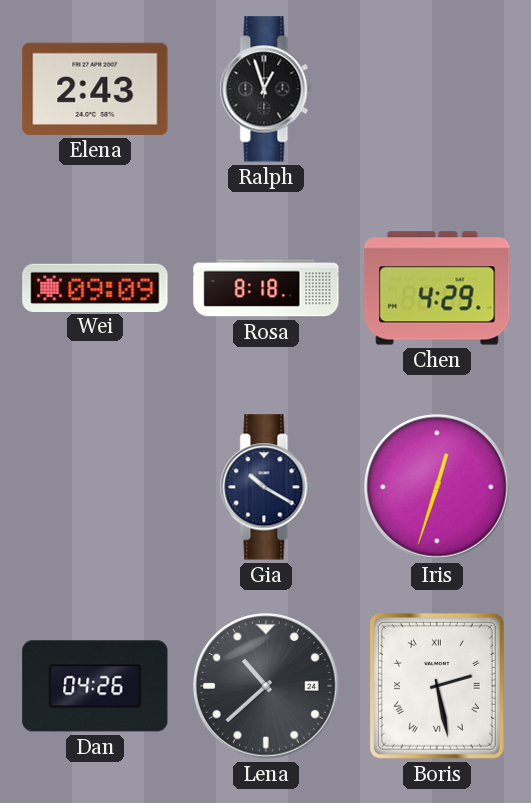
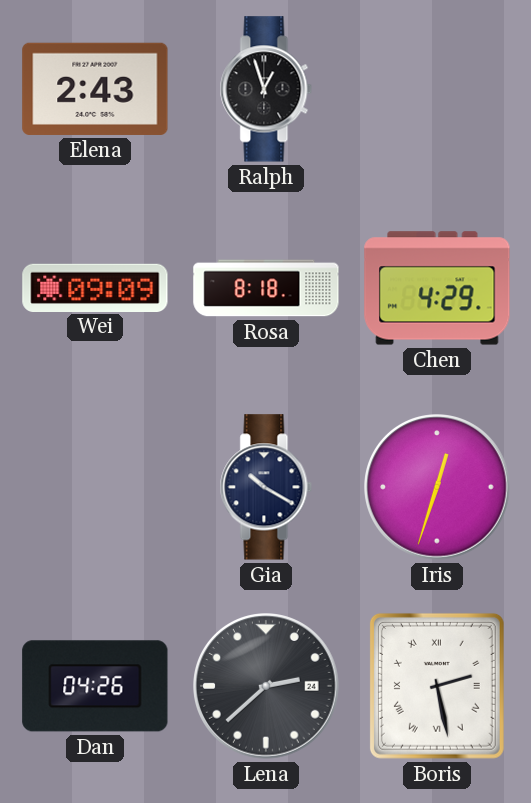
Lena: 10:38 -> 2:38 (266, 686)
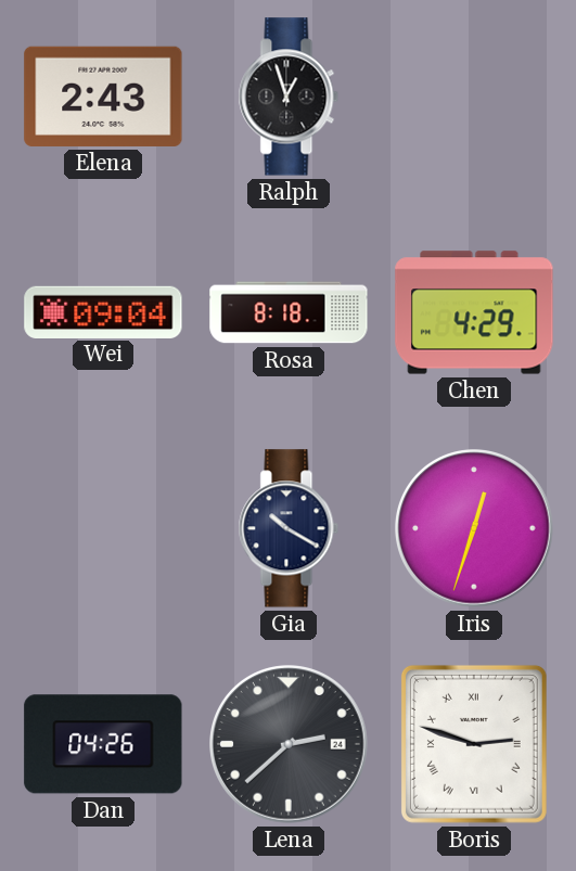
Wei: 09:09 -> 09:04 (103, 311)
Boris: 2:28 -> 2:48 (474, 744)
